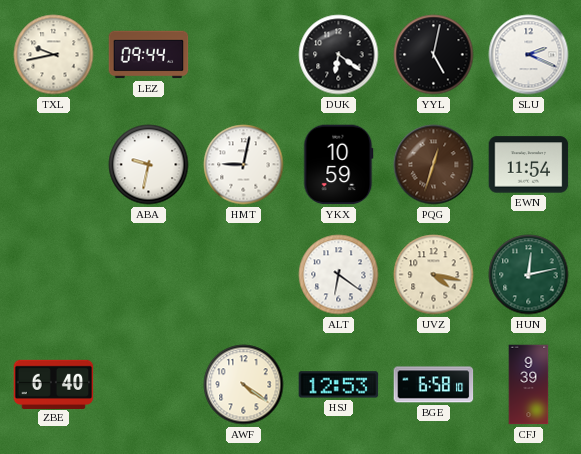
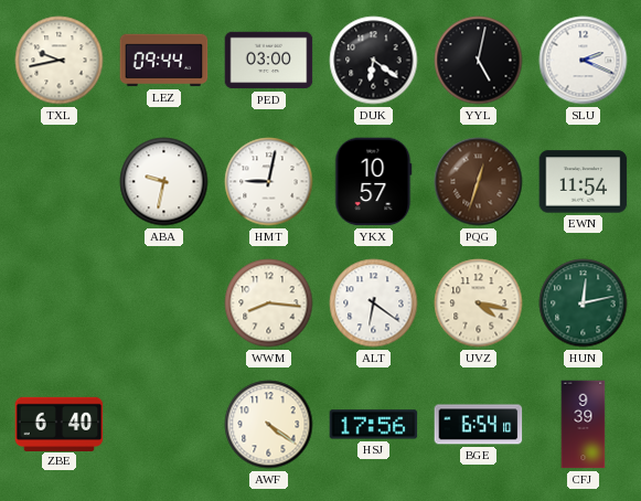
PED: none -> 03:00 (269, 61)
YKX: 10:59 -> 10:57 (374, 182)
WWM: none -> 8:16 (269, 303)
HSJ: 12:53 -> 17:56 (374, 425)
BGE: 6:58 -> 6:54 (479, 425)
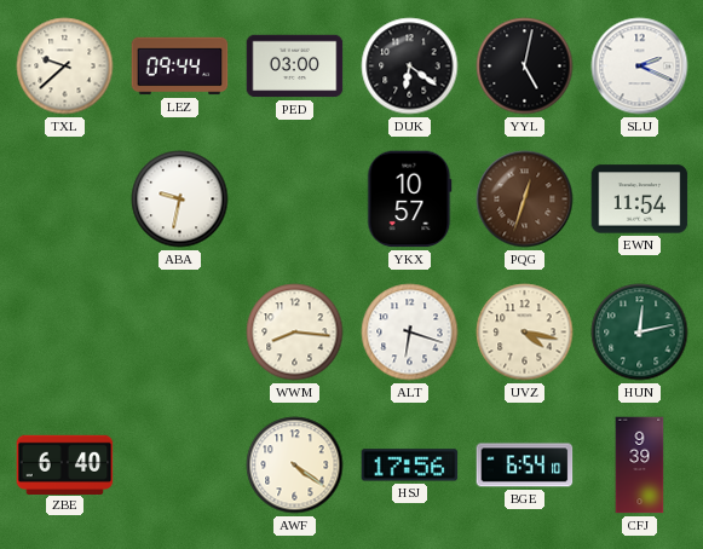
TXL: 9:43 -> 9:38 (65, 67)
HMT: 9:02 -> none (269, 182)
ALT: 6:21 -> 6:18 (410, 333)
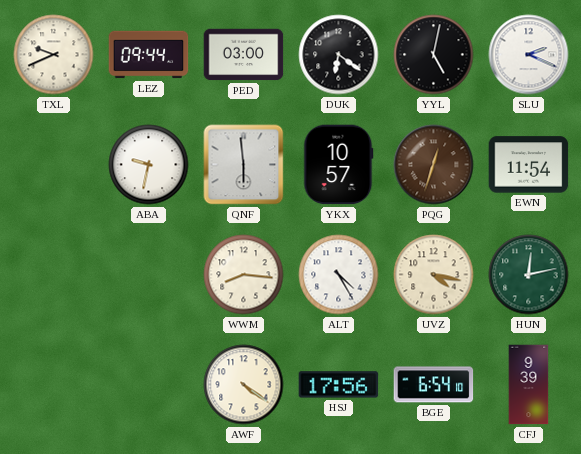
TXL: 9:38 -> 9:41 (54, 55)
QNF: none -> 5:59 (244, 165)
ALT: 6:18 -> 4:25 (339, 275)
ZBE: 6:40 -> none (65, 464)
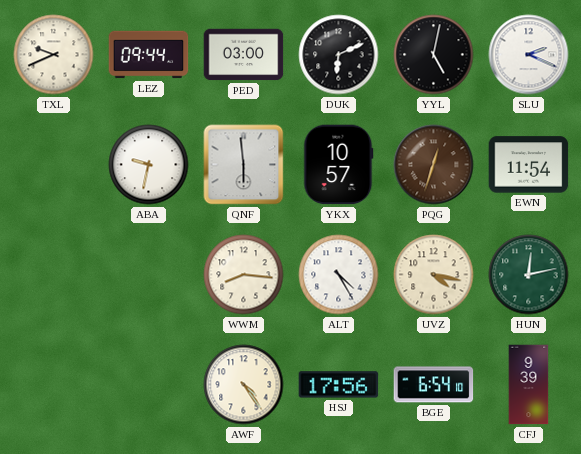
DUK: 6:21 -> 6:11 (339, 55)
AWF: 4:21 -> 4:24 (244, 385)
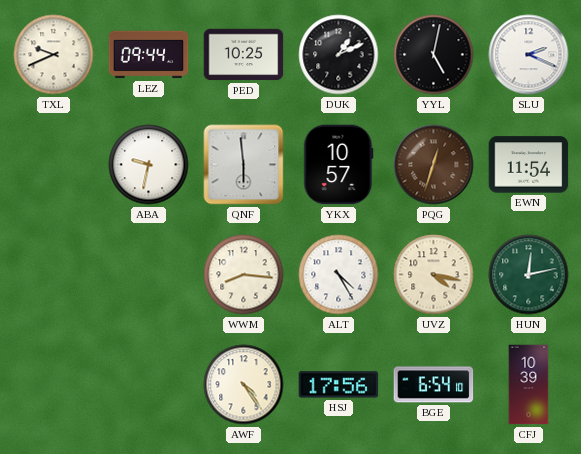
PED: 03:00 -> 10:25 (244, 55)
DUK: 6:11 -> 1:11 (339, 55)
CFJ: 9:39 -> 10:39 (529, 385)
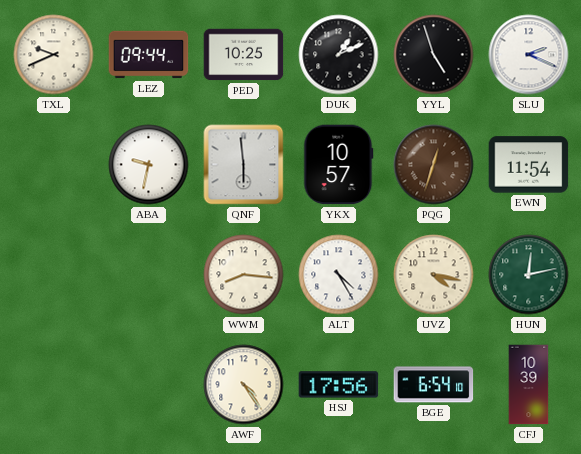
YYL: 5:02 -> 4:57 (434, 55)
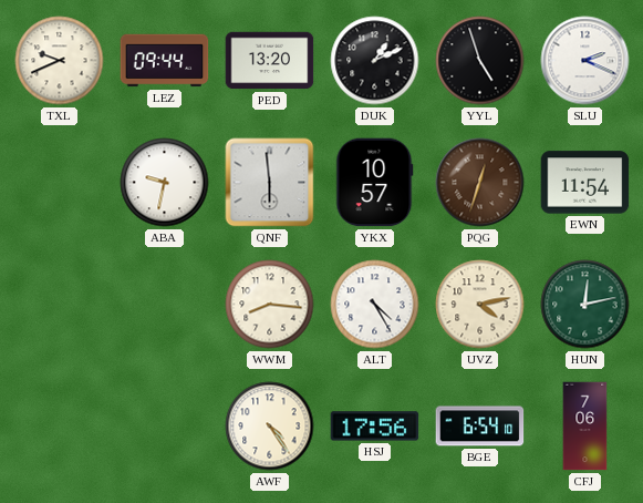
PED: 10:25 -> 13:20 (270, 61)
UVZ: 4:17 -> 4:13 (480, 305)
CFJ: 10:39 -> 7:06 (585, 427)
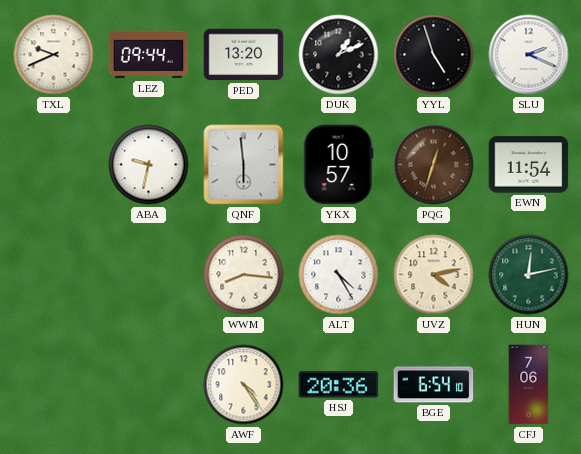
HSJ: 17:56 -> 20:36 (339, 385)
